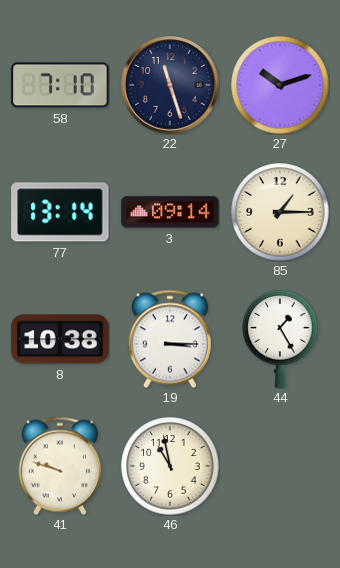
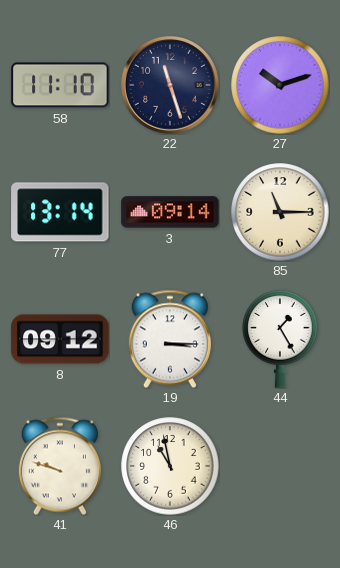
58: 7:10 -> 11:10 (60, 85)
85: 1:15 -> 11:15 (280, 212)
8: 10:38 -> 09:12 (60, 339)
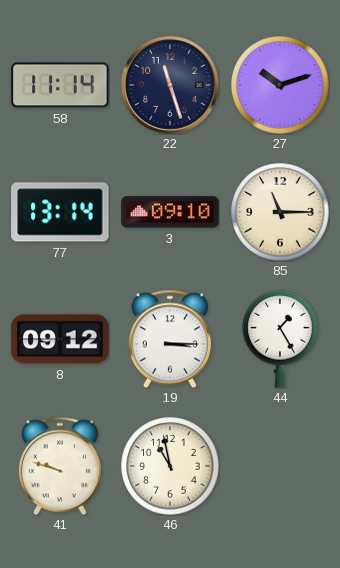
58: 11:10 -> 11:14 (60, 85)
3: 09:14 -> 09:10 (170, 212)
